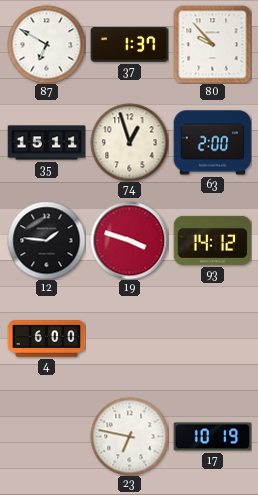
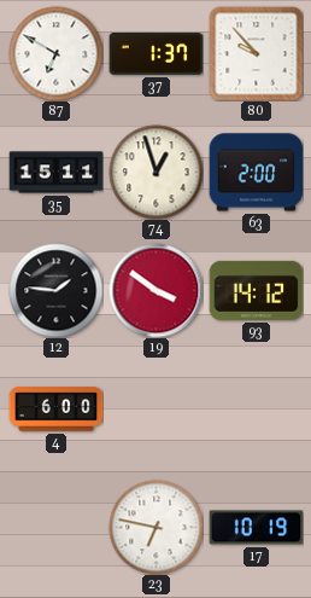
19: 3:48 -> 3:51 (155, 290)
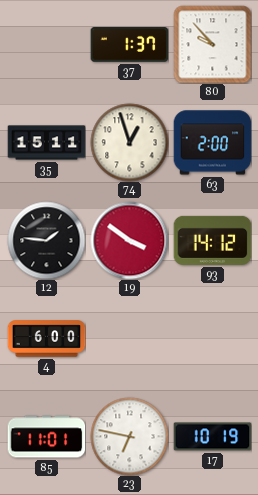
87: 6:50 -> none (55, 53)
85: none -> 11:01 (46, 437)
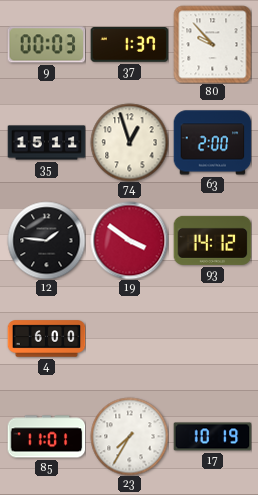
9: none -> 00:03 (46, 45)
23: 6:47 -> 7:35 (129, 436)
